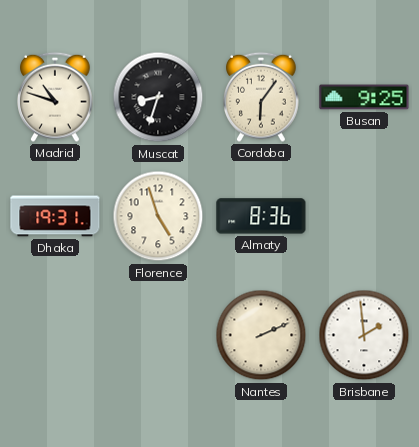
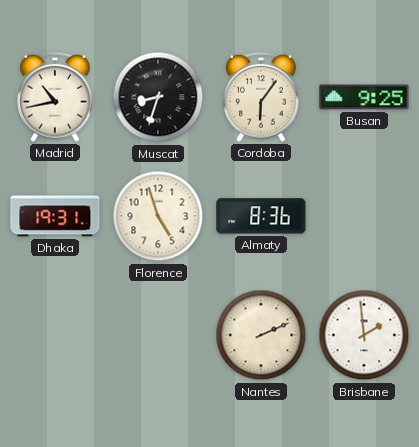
Madrid: 10:48 -> 10:43 (55, 97)
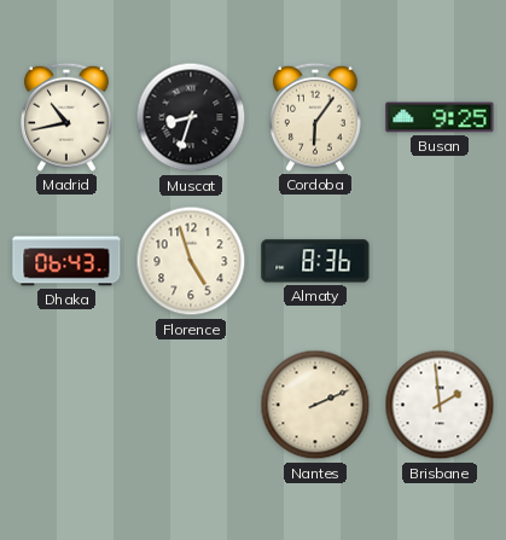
Dhaka: 19:31 -> 06:43 (66, 261)
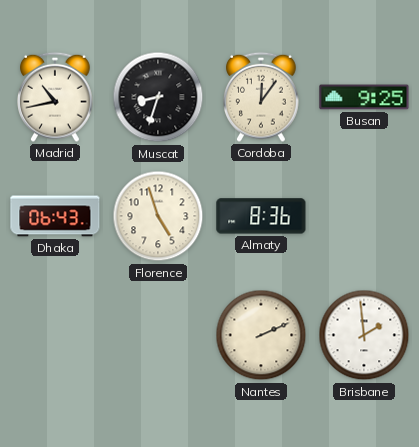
Cordoba: 6:06 -> 12:06 (261, 97)
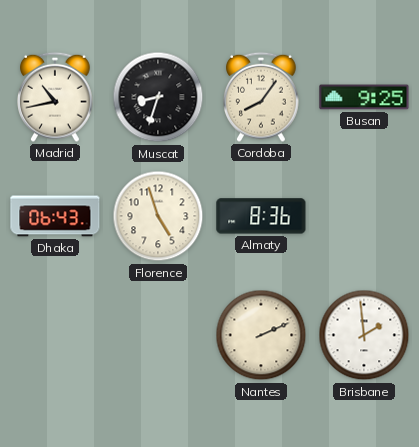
Cordoba: 12:06 -> 8:06 (261, 97)
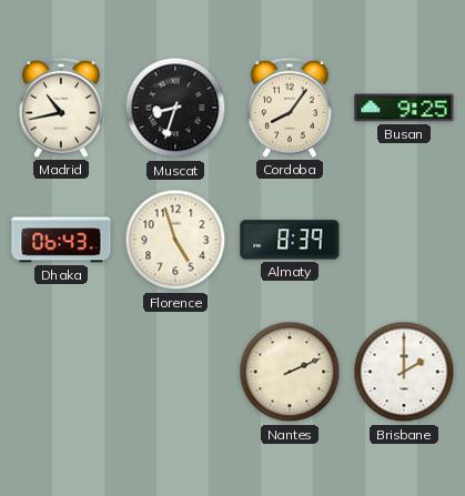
Almaty: 8:36 -> 8:39 (290, 240)
Brisbane: 1:59 -> 2:00 (404, 372)
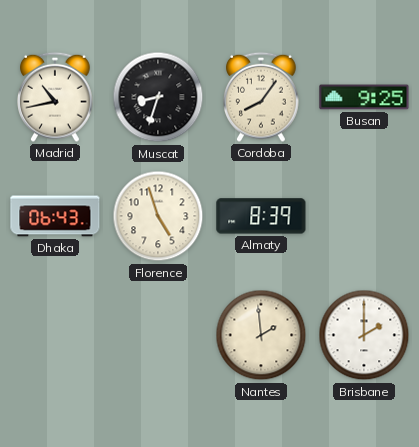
Nantes: 2:11 -> 1:59 (261, 335)
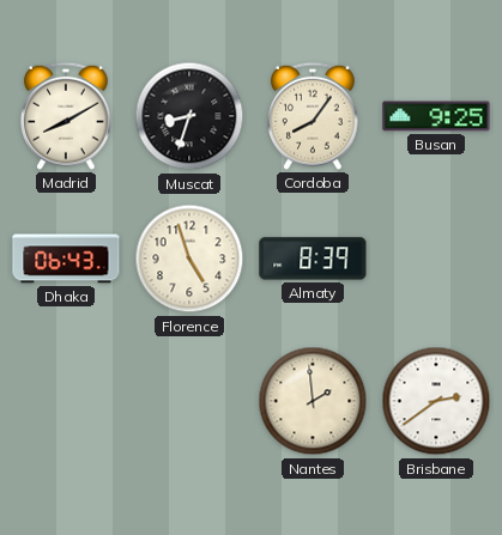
Madrid: 10:43 -> 8:10 (66, 116)
Brisbane: 2:00 -> 2:39 (436, 401)
